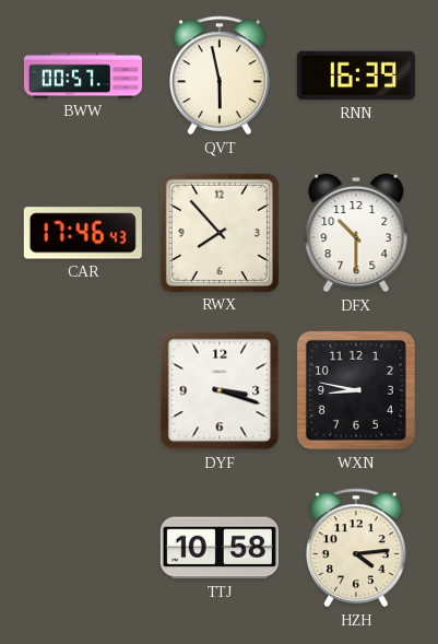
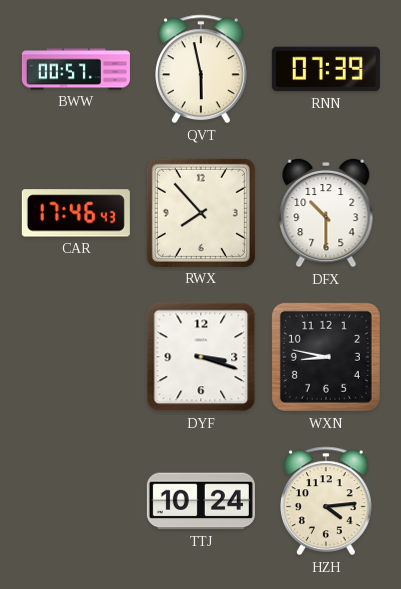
RNN: 16:39 -> 07:39 (326, 69)
TTJ: 10:58 -> 10:24 (201, 501)
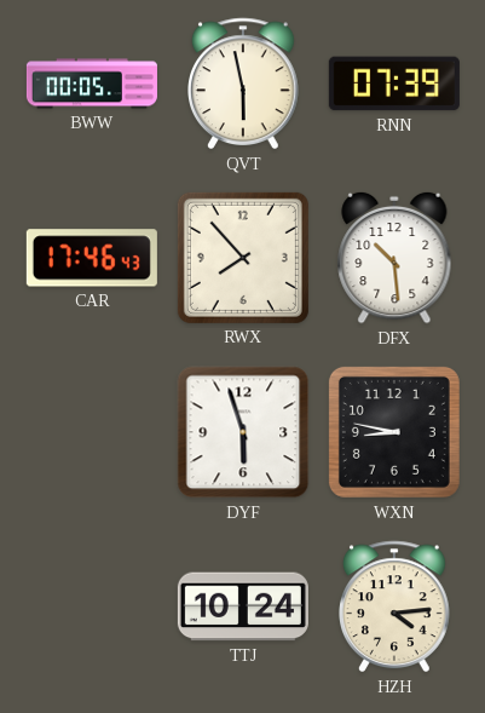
BWW: 00:57 -> 00:05 (92, 84)
DFX: 10:30 -> 10:29 (394, 258)
DYF: 3:18 -> 5:57 (243, 432)
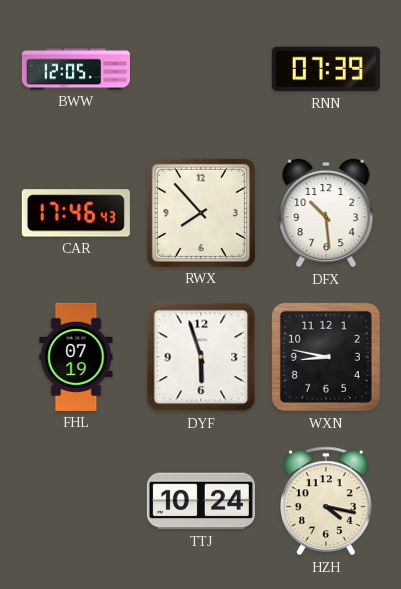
BWW: 00:05 -> 12:05 (76, 69)
QVT: 5:58 -> none (244, 84)
FHL: none -> 07:19 (76, 357)
HZH: 4:14 -> 4:17 (327, 501)
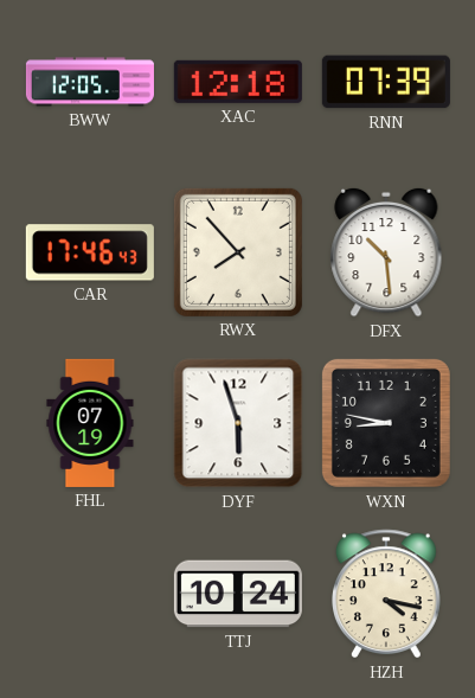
XAC: none -> 12:18 (238, 82)
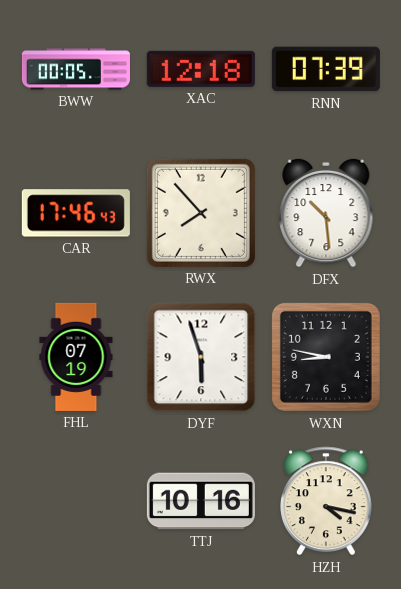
BWW: 12:05 -> 00:05 (76, 69)
TTJ: 10:24 -> 10:16 (201, 501)
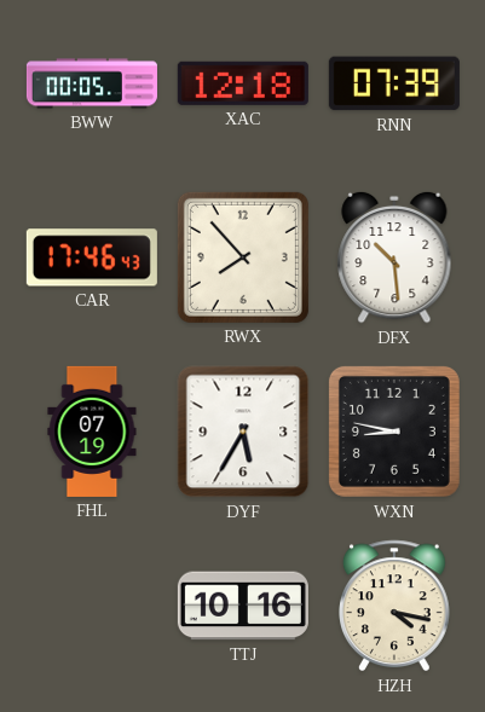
DYF: 5:57 -> 5:35 (243, 432)
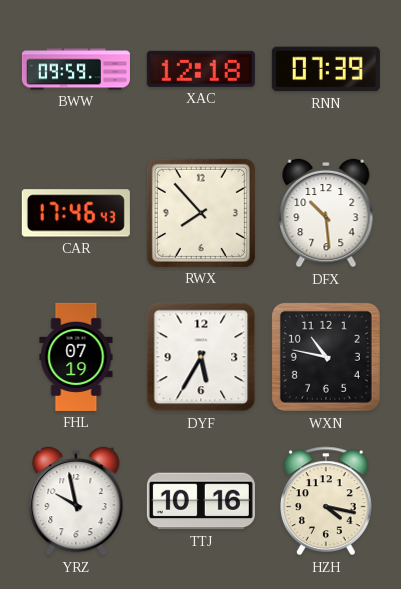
BWW: 00:05 -> 09:59 (76, 69)
WXN: 8:47 -> 10:47 (326, 357)
YRZ: none -> 9:58 (76, 501)
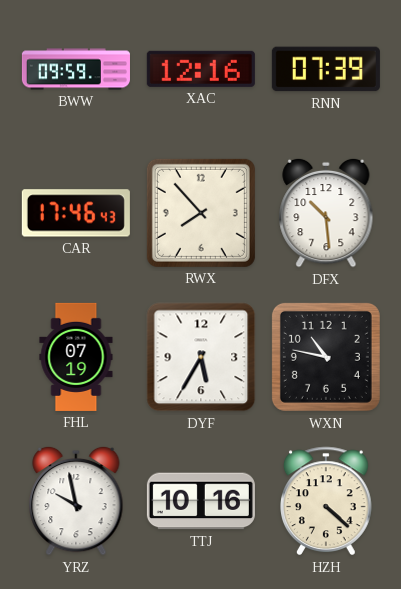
XAC: 12:18 -> 12:16 (201, 69)
HZH: 4:17 -> 4:22 (327, 501)
